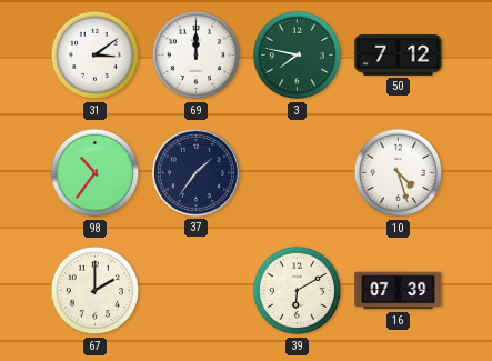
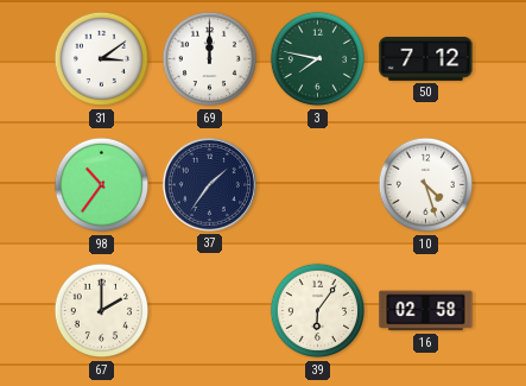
39: 6:10 -> 6:06 (318, 311)
16: 07:39 -> 02:58 (426, 311)
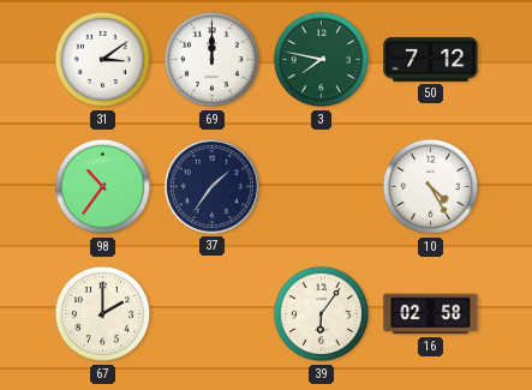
10: 4:27 -> 4:25 (431, 187)
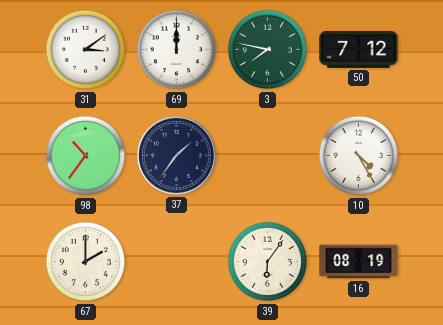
16: 02:58 -> 08:19 (359, 262)
